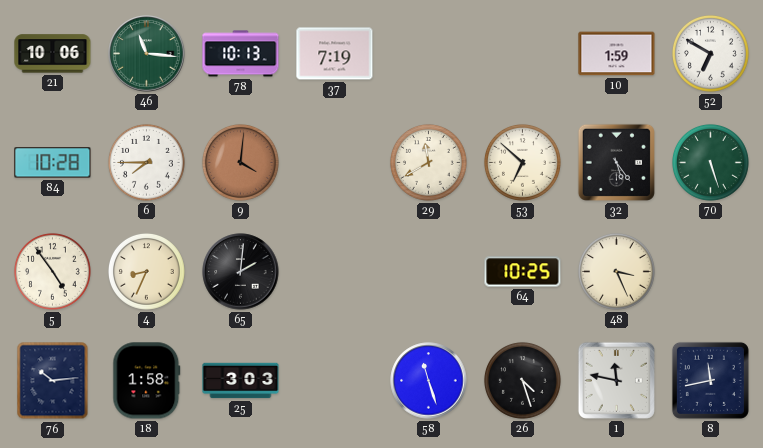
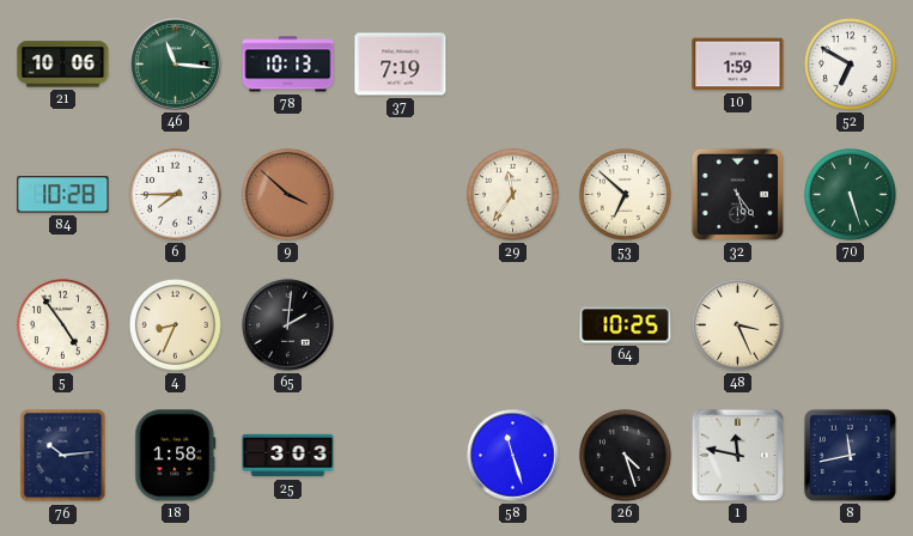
9: 4:01 -> 3:52 (287, 194)
29: 11:40 -> 11:36 (512, 194)
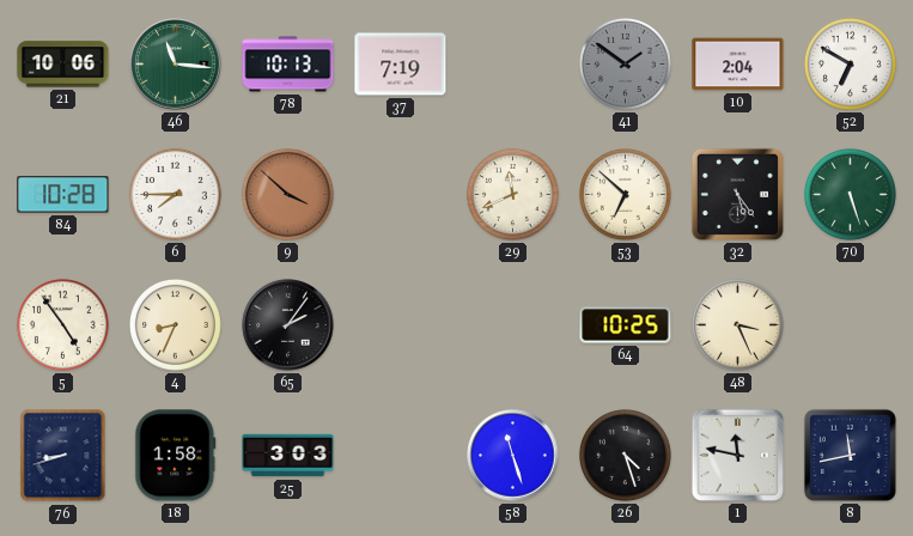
41: none -> 1:51 (625, 63)
10: 1:59 -> 2:04 (738, 65)
29: 11:36 -> 11:41 (512, 194)
65: 2:01 -> 2:06 (288, 325)
76: 10:14 -> 8:42 (63, 456)
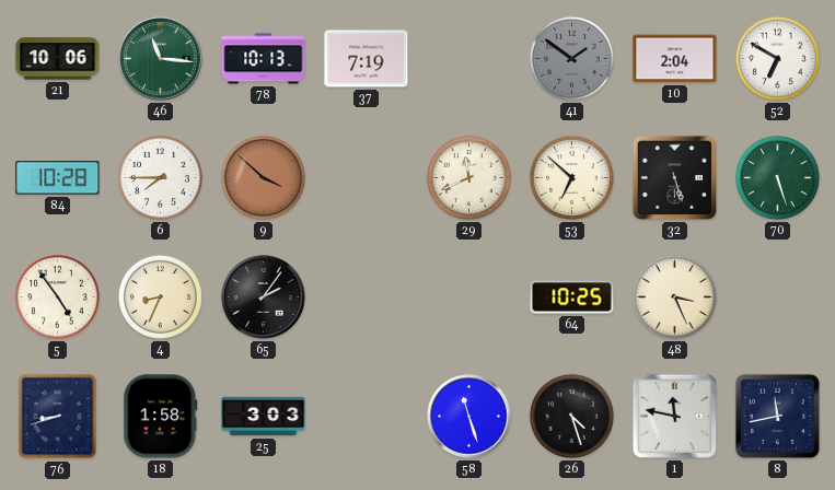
32: 5:24 -> 5:27 (674, 177)
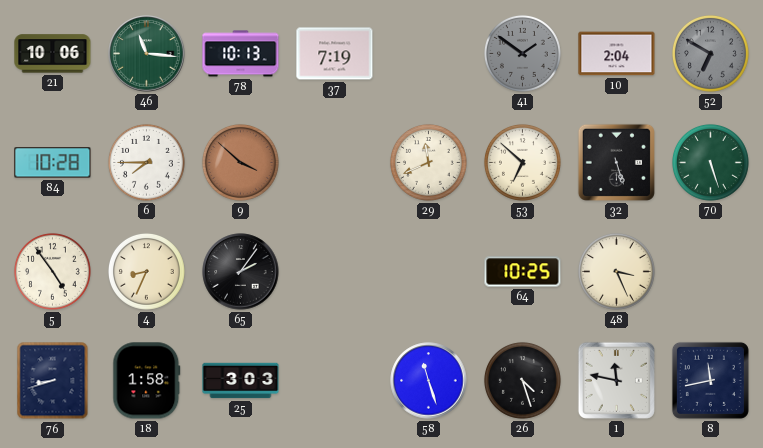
52 dial: white -> grey (710, 53)
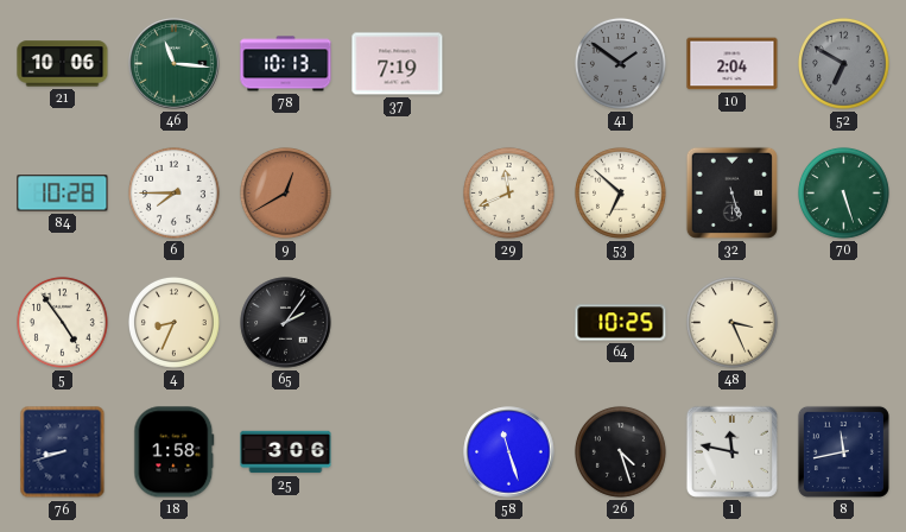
9: 3:52 -> 12:40 (285, 192)
25: 3:03 -> 3:06 (286, 452)
